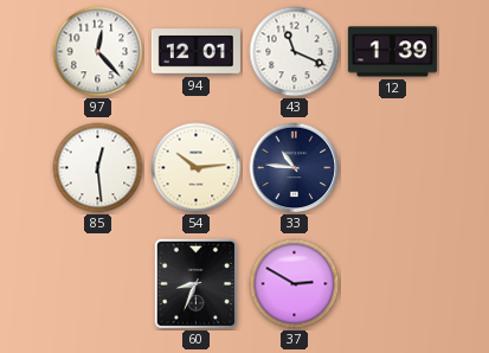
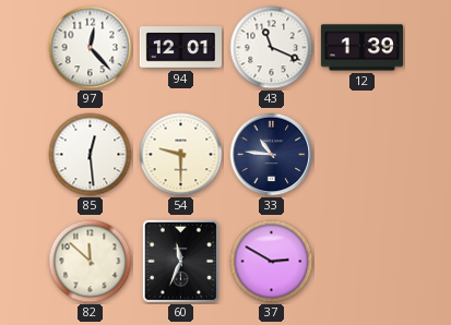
54: 10:14 -> 9:30 (181, 155)
82: none -> 11:52 (91, 262)
60: 8:34 -> 11:34 (180, 261)
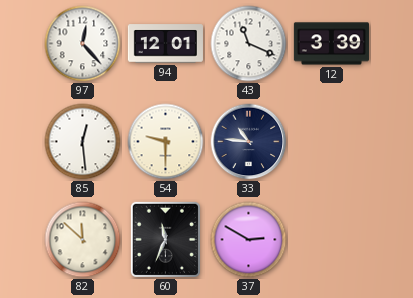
12: 1:39 -> 3:39 (331, 44)
